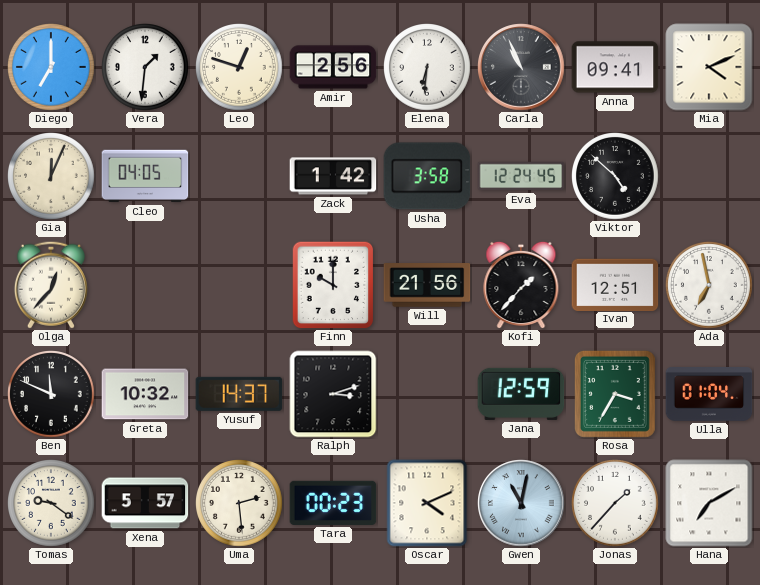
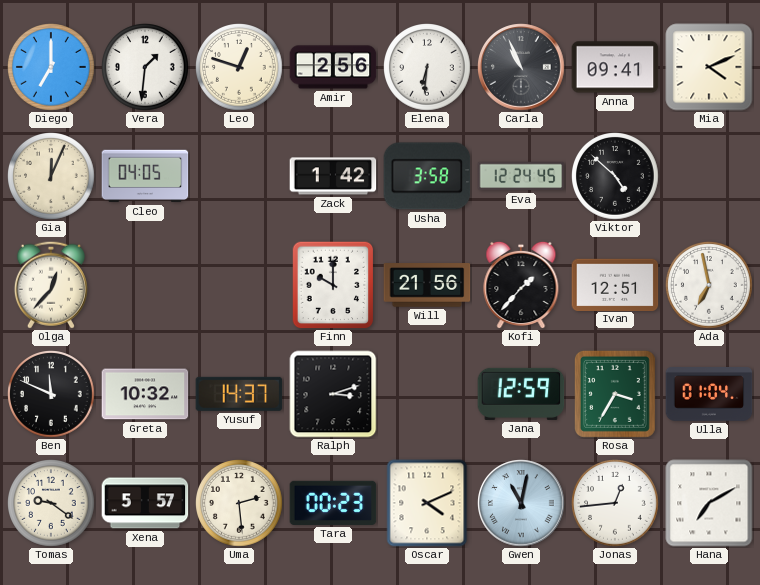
Jonas: 1:37 -> 12:44 (616, 504)
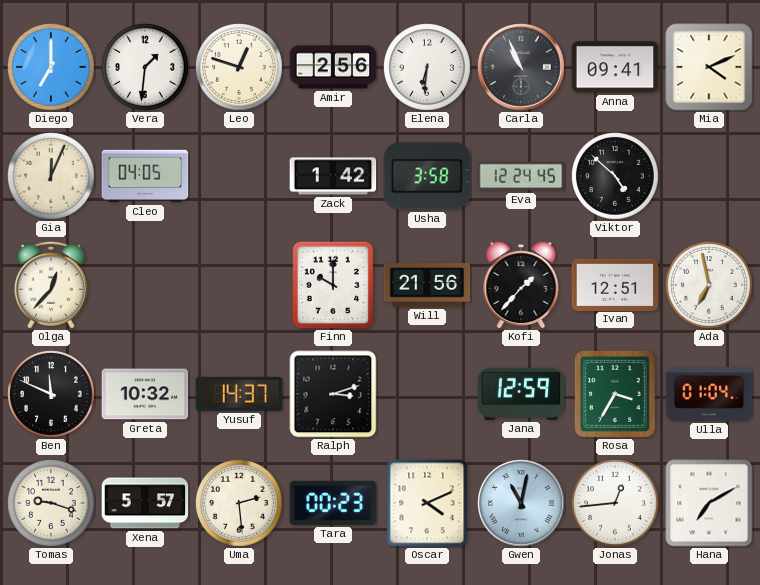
Tomas: 9:21 -> 9:18 (52, 504)
